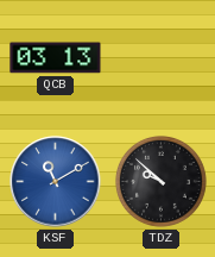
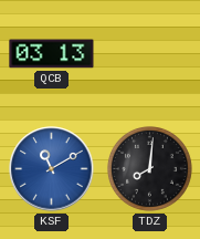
TDZ: 9:52 -> 8:01 (149, 168)
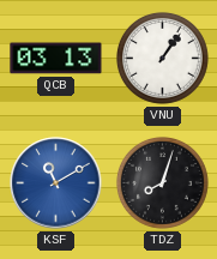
VNU: none -> 1:06 (162, 58)
TDZ: 8:01 -> 8:03 (162, 182)
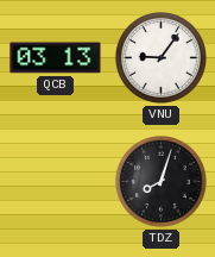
VNU: 1:06 -> 9:06 (160, 57)
KSF: 11:10 -> none (56, 183)
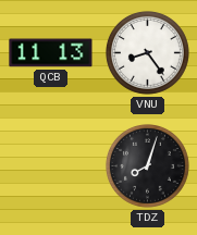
QCB: 03:13 -> 11:13 (51, 53)
VNU: 9:06 -> 8:24 (147, 52)
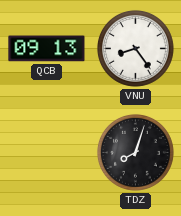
QCB: 11:13 -> 09:13 (47, 49)
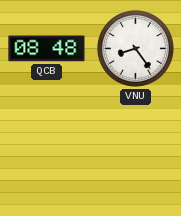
QCB: 09:13 -> 08:48 (47, 49)
TDZ: 8:03 -> none (135, 152)
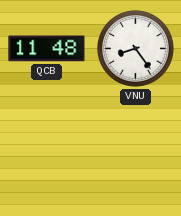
QCB: 08:48 -> 11:48 (47, 49)
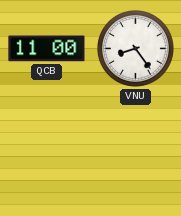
QCB: 11:48 -> 11:00 (47, 49)
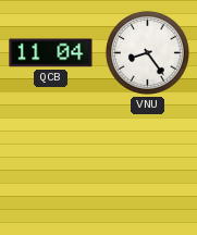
QCB: 11:00 -> 11:04 (51, 53)
